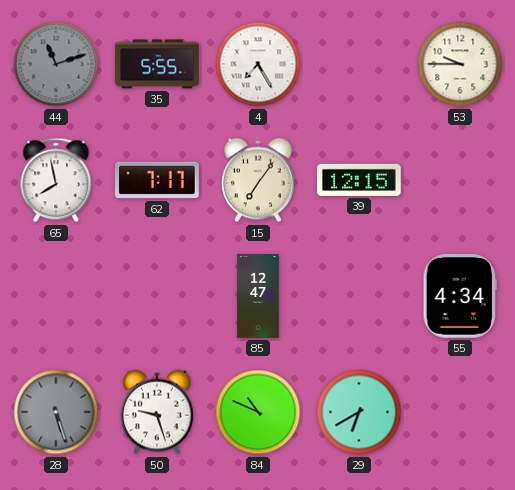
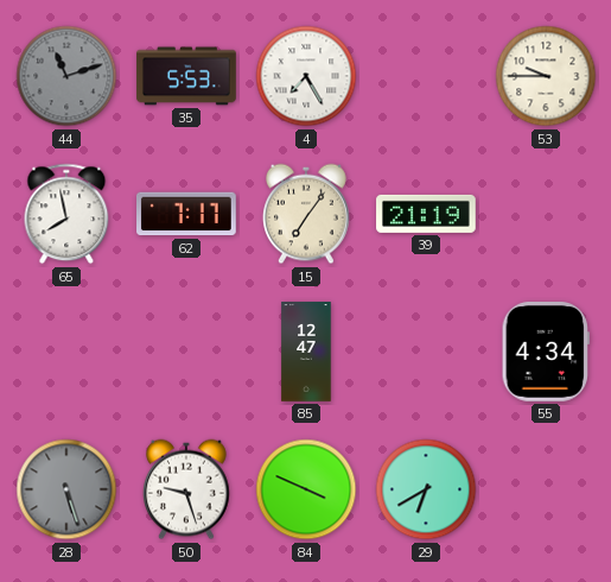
35: 5:55 -> 5:53 (186, 76)
39: 12:15 -> 21:19 (426, 214)
84: 10:49 -> 3:49 (306, 489)
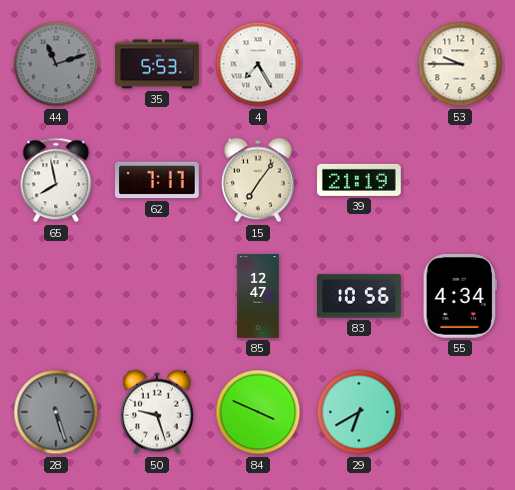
83: none -> 10:56 (360, 296)
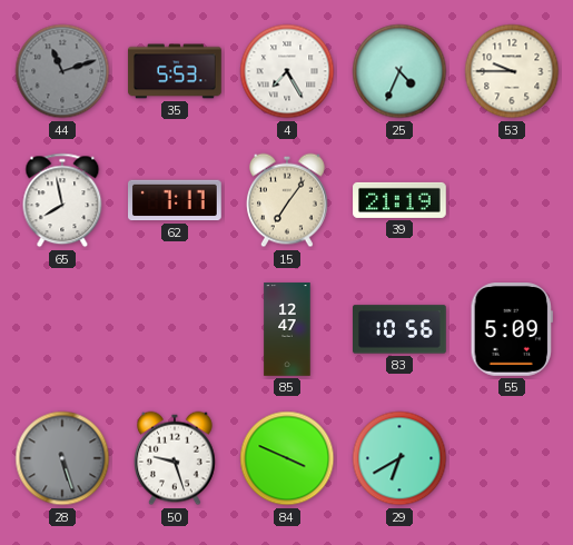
25: none -> 4:34 (399, 71)
55: 4:34 -> 5:09 (511, 330)
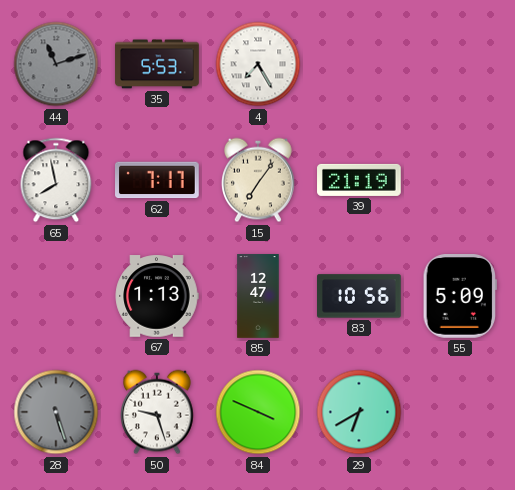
25: 4:34 -> none (399, 71)
53: 9:45 -> none (512, 71)
67: none -> 1:13 (157, 296)
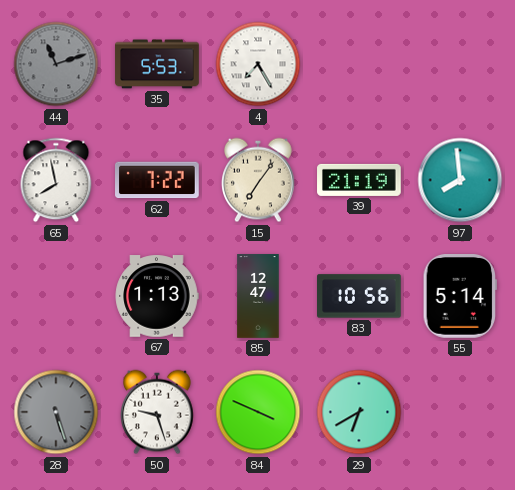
62: 7:17 -> 7:22 (158, 180)
97: none -> 7:59 (460, 180)
55: 5:09 -> 5:14 (459, 297)
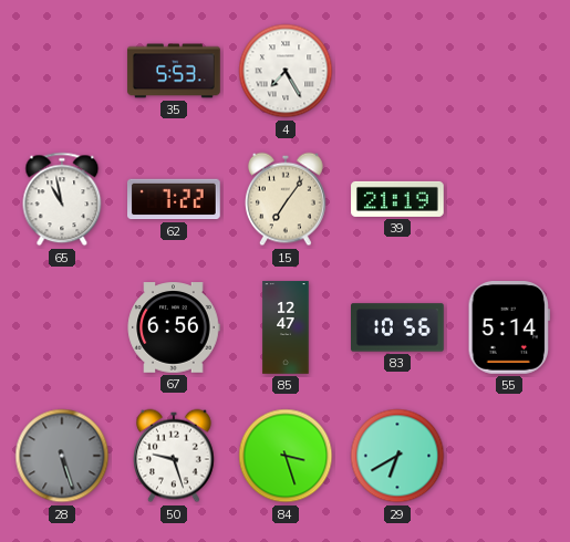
44: 11:12 -> none (56, 64)
65: 7:58 -> 10:58 (62, 199)
97: 7:59 -> none (460, 180)
67: 1:13 -> 6:56 (174, 327)
84: 3:49 -> 3:27 (286, 456)
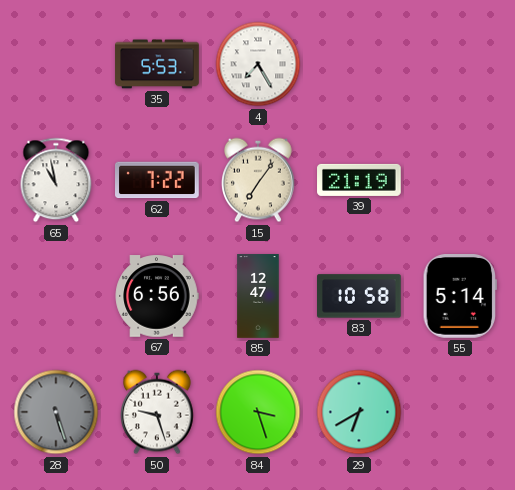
83: 10:56 -> 10:58 (360, 296)
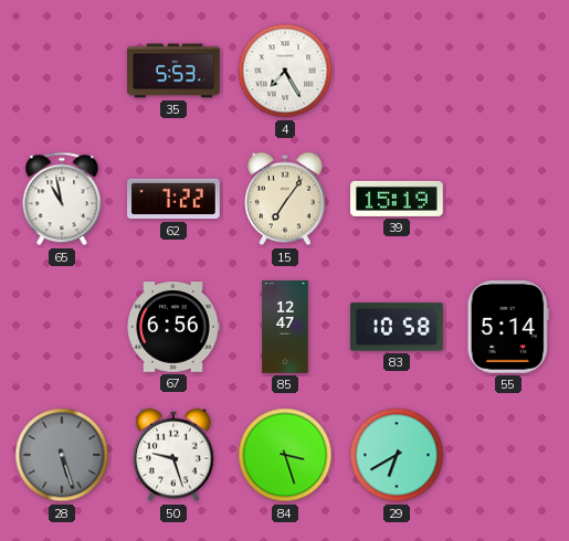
39: 21:19 -> 15:19 (397, 199)
